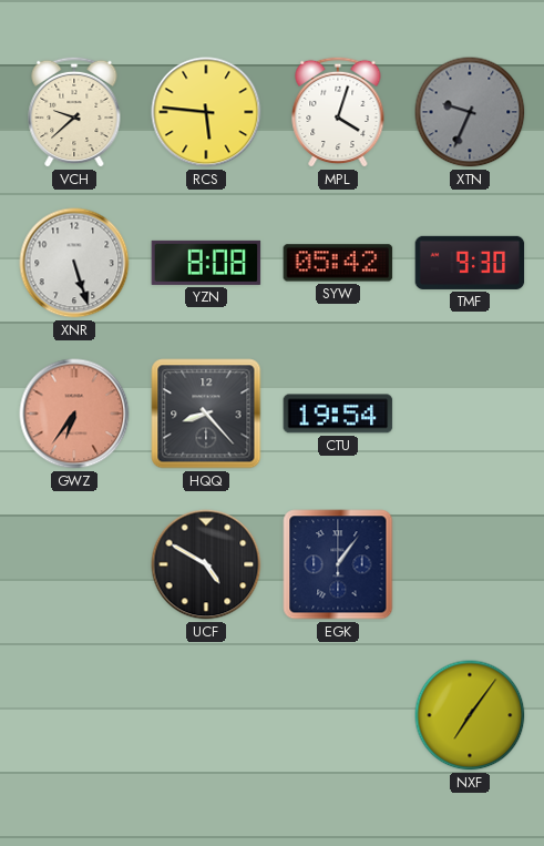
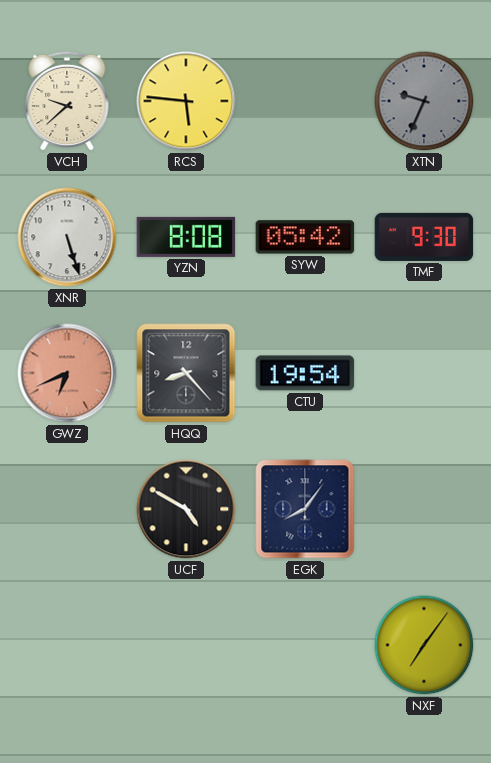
MPL: 4:03 -> none (338, 112)
GWZ: 6:36 -> 6:41 (67, 373)
EGK: 1:06 -> 8:06 (305, 509)
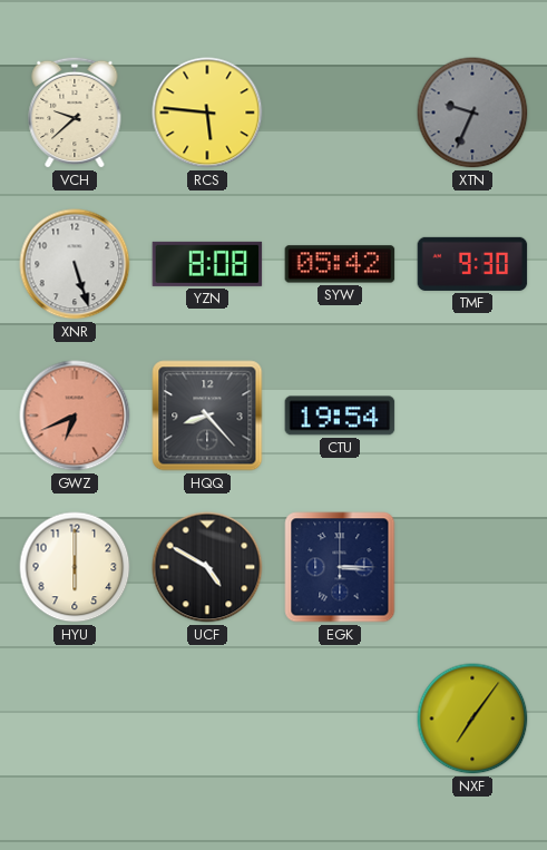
HYU: none -> 6:00 (75, 567)
EGK: 8:06 -> 3:15 (340, 567)
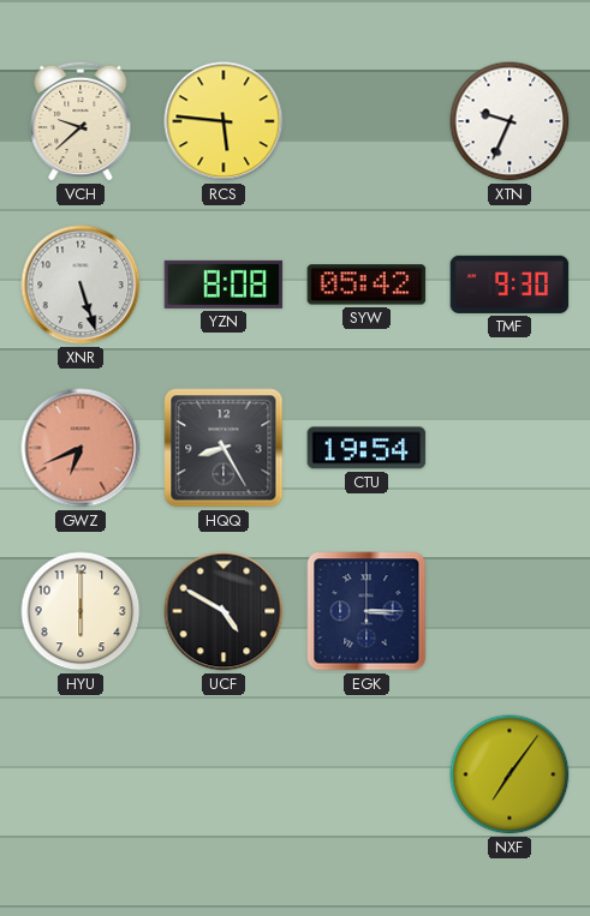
XTN dial: grey -> white (509, 121)
HQQ: 8:23 -> 8:25 (224, 448)
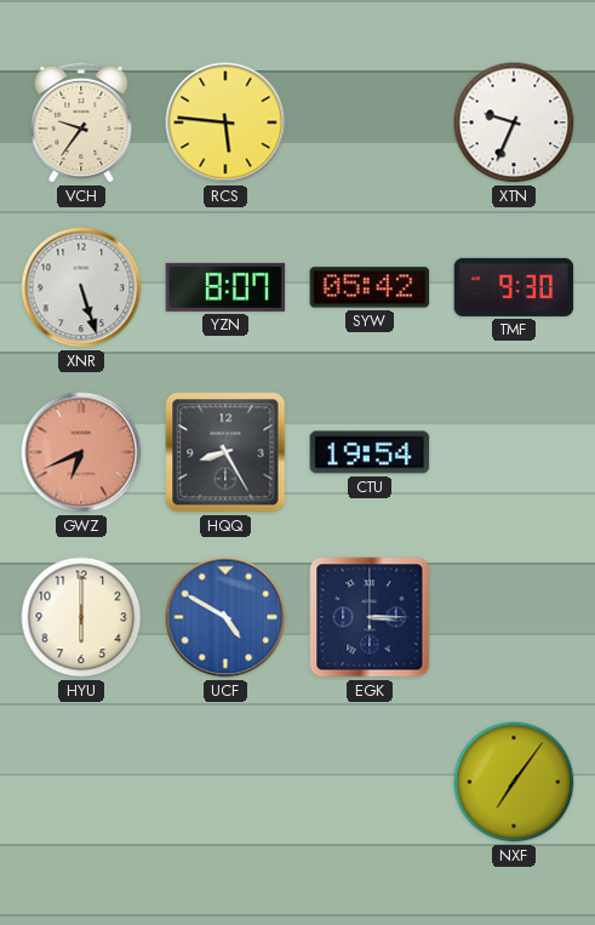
VCH: 9:38 -> 9:36 (81, 122)
YZN: 8:08 -> 8:07 (225, 287)
UCF dial: black -> blue (225, 617)
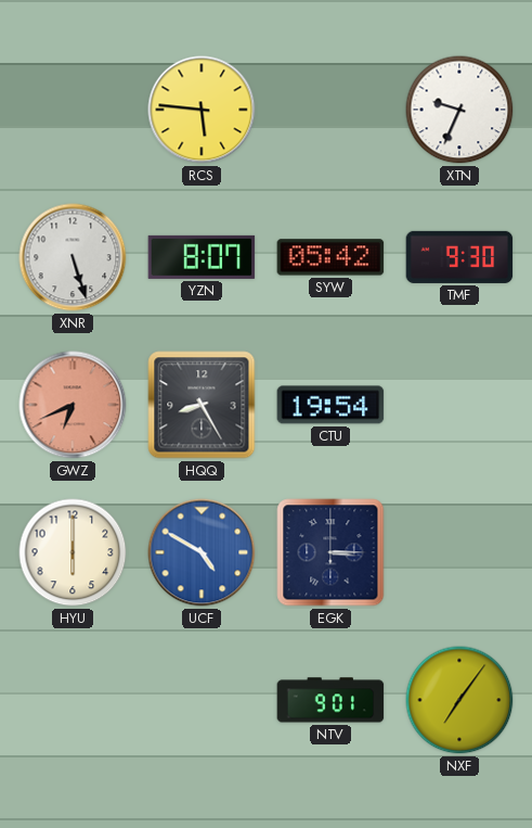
VCH: 9:36 -> none (81, 122)
NTV: none -> 9:01 (330, 700)
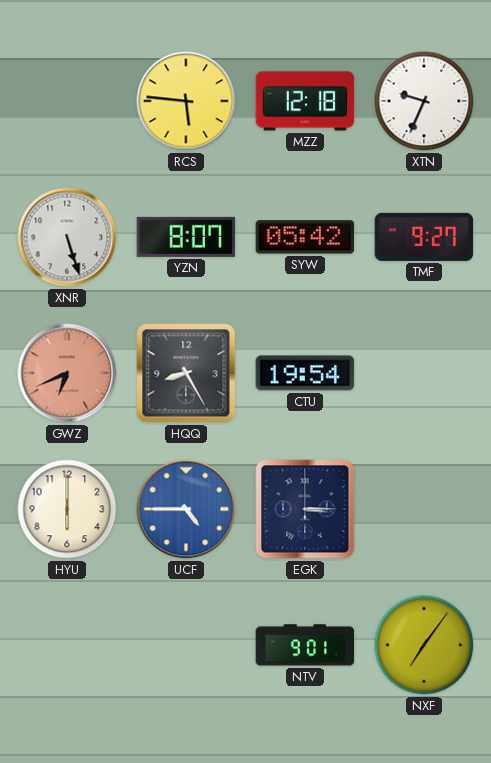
MZZ: none -> 12:18 (305, 101)
TMF: 9:30 -> 9:27 (424, 237)
UCF: 4:50 -> 4:45 (186, 509)
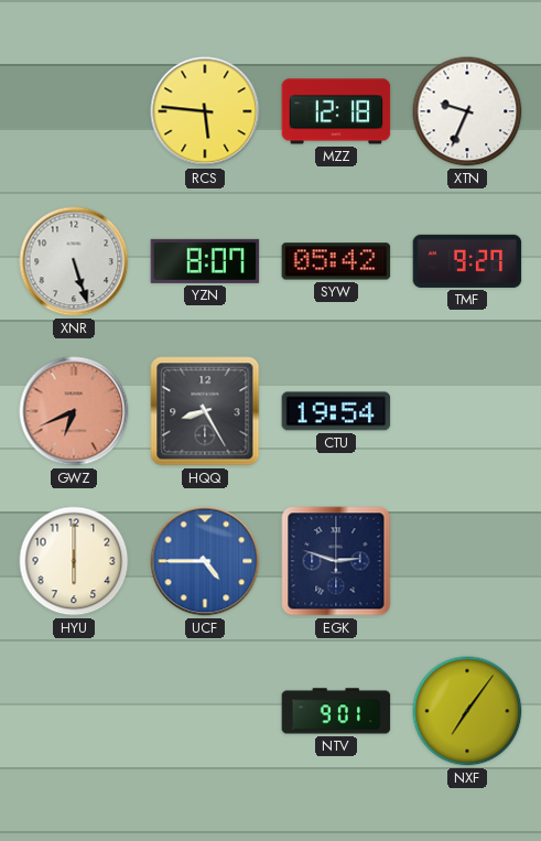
EGK: 3:15 -> 2:48 (336, 561)
